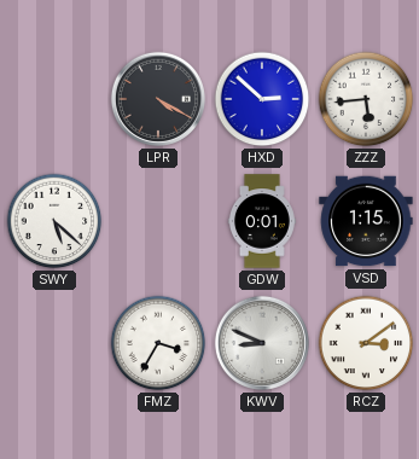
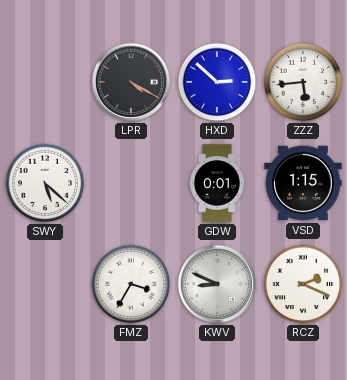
RCZ: 3:09 -> 2:19 (303, 284)
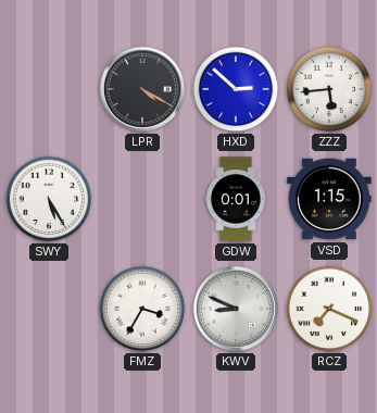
SWY: 5:22 -> 5:25 (49, 199)
RCZ: 2:19 -> 7:19 (329, 309)
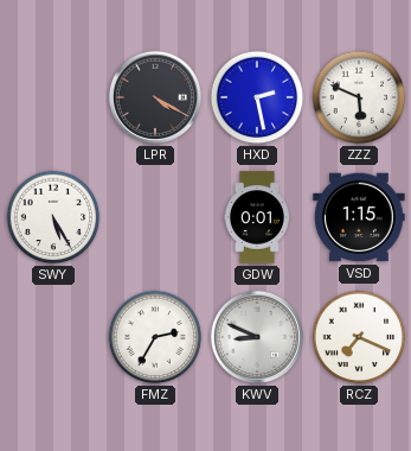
HXD: 2:52 -> 2:28 (257, 97)
ZZZ: 5:44 -> 5:49 (359, 97)
FMZ: 3:35 -> 2:35 (155, 337)
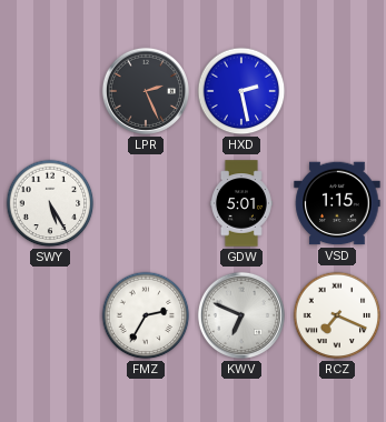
LPR: 4:20 -> 2:26 (146, 91)
ZZZ: 5:49 -> none (359, 97)
GDW: 0:01 -> 5:01 (241, 203)
KWV: 8:49 -> 6:49 (241, 315)
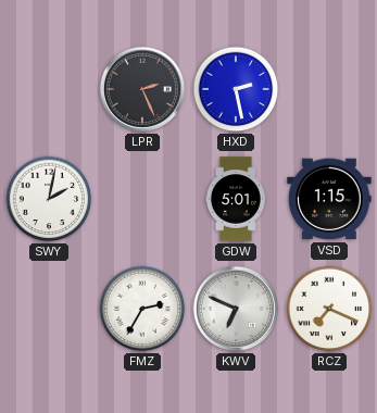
SWY: 5:25 -> 2:02 (49, 199)
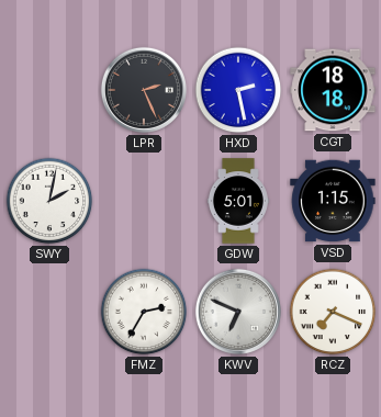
CGT: none -> 18:18 (333, 90)
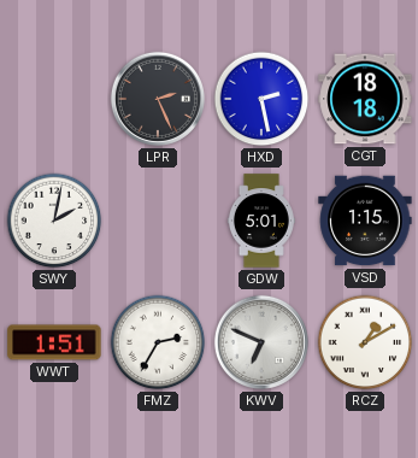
WWT: none -> 1:51 (54, 342)
RCZ: 7:19 -> 1:10 (365, 342)
